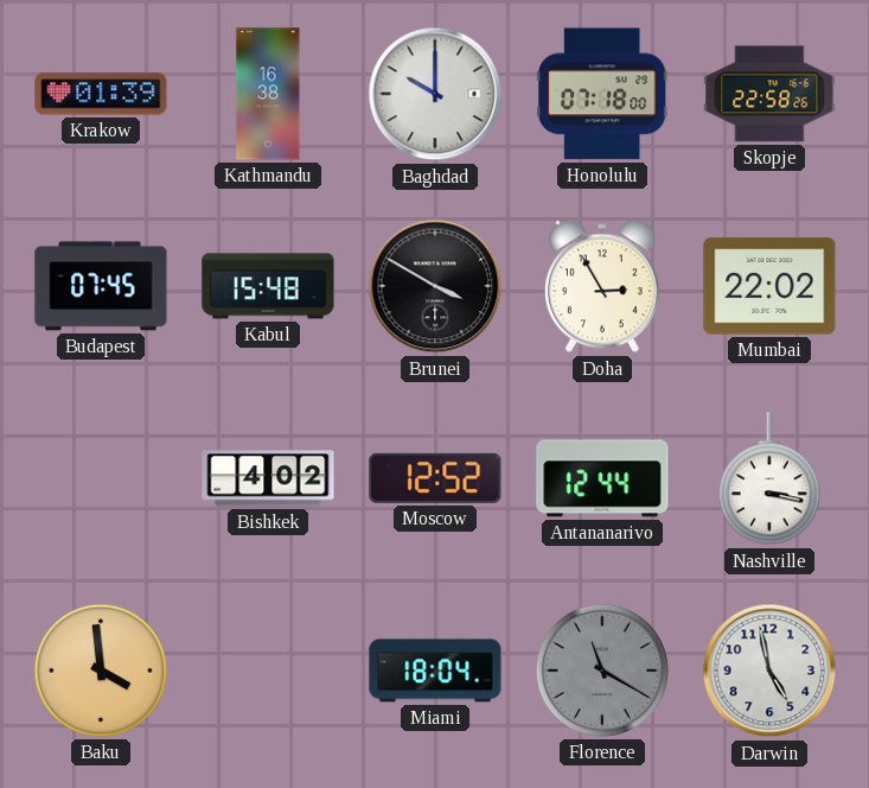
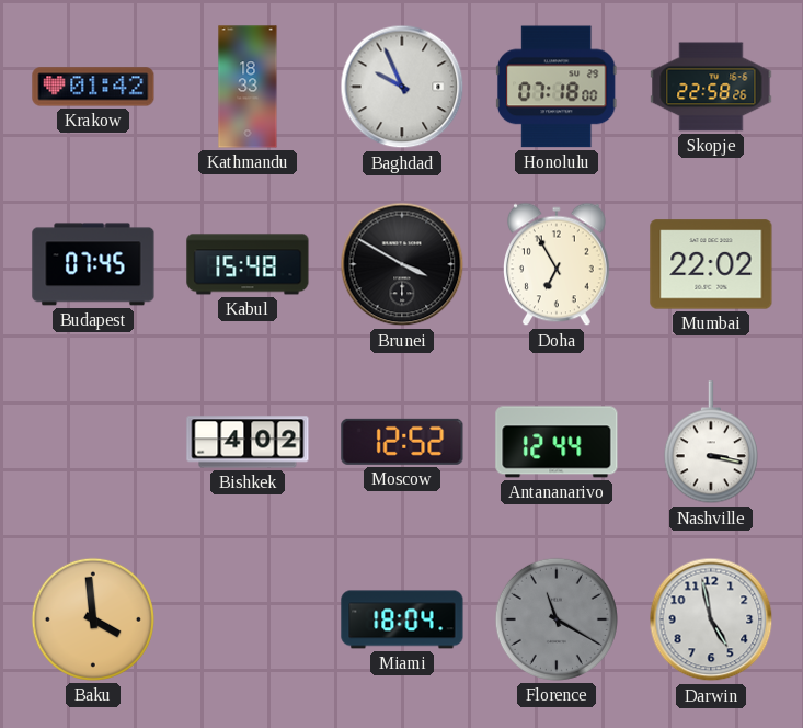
Krakow: 01:39 -> 01:42 (93, 87)
Kathmandu: 16:38 -> 18:33 (248, 87)
Baghdad: 10:00 -> 9:56 (402, 87)
Doha: 2:55 -> 6:55 (558, 264)
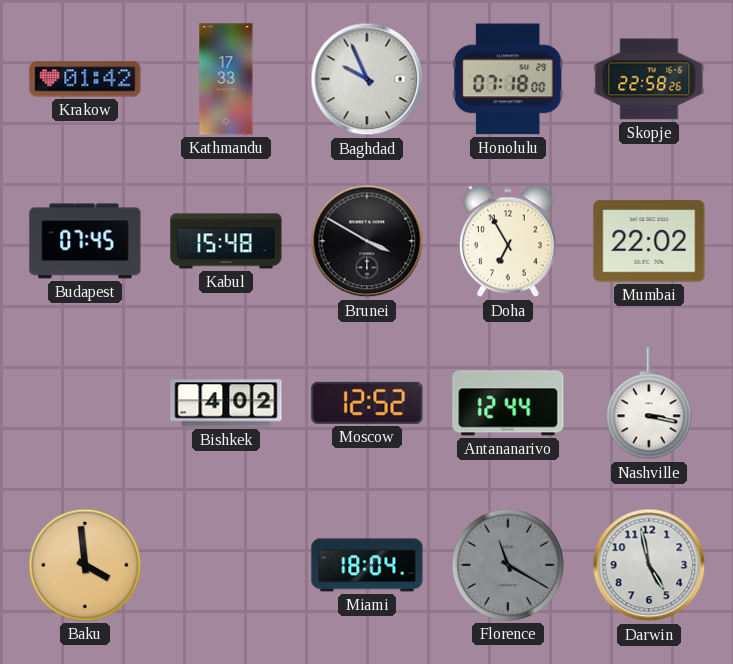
Kathmandu: 18:33 -> 17:33 (226, 79)
